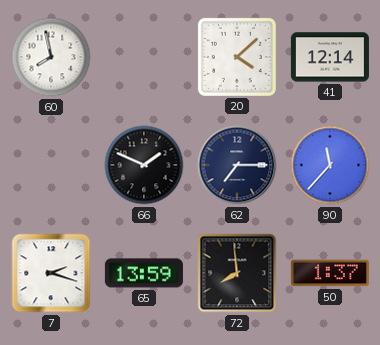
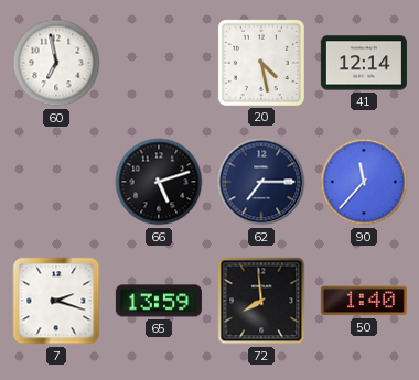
60: 7:58 -> 6:58 (56, 63)
20: 4:08 -> 4:28 (261, 63)
66: 1:49 -> 5:12 (159, 182)
50: 1:37 -> 1:40 (364, 301)
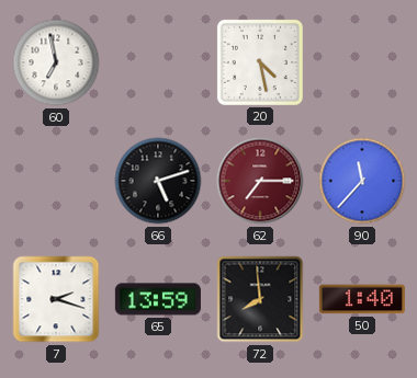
41: 12:14 -> none (364, 63)
62 dial: navy -> burgundy (260, 181)
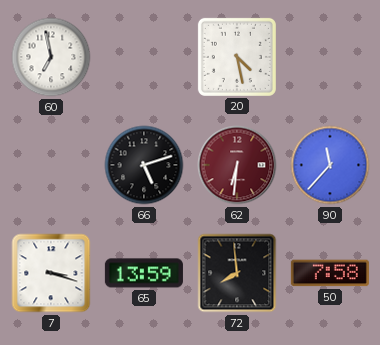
62: 7:15 -> 6:31 (237, 165)
7: 2:18 -> 3:18 (51, 273)
50: 1:40 -> 7:58 (330, 273)
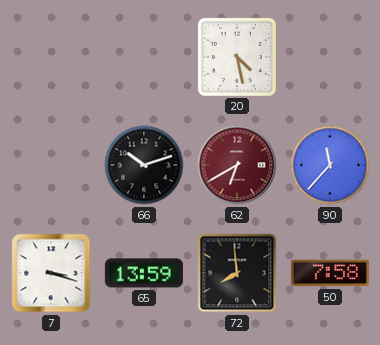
60: 6:58 -> none (51, 57)
66: 5:12 -> 10:12 (144, 165)
62: 6:31 -> 6:40 (237, 165)
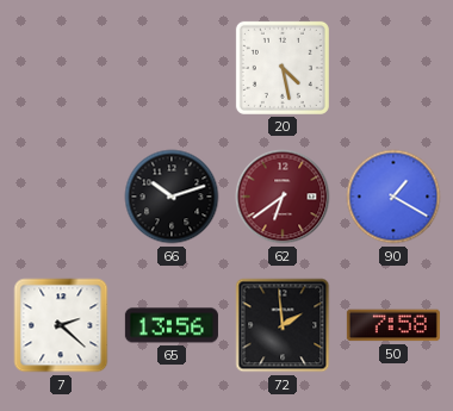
62: 6:40 -> 6:39 (283, 197)
90: 11:37 -> 1:20 (393, 197)
7: 3:18 -> 2:22 (61, 325)
65: 13:59 -> 13:56 (172, 325)
72: 7:59 -> 1:59 (283, 325)
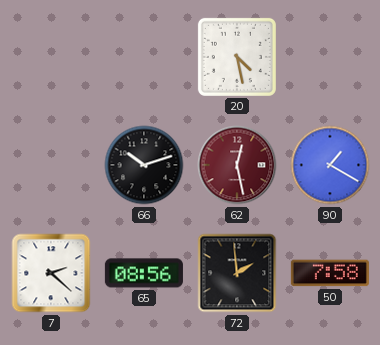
62: 6:39 -> 12:28 (237, 165)
65: 13:56 -> 08:56 (144, 273)
